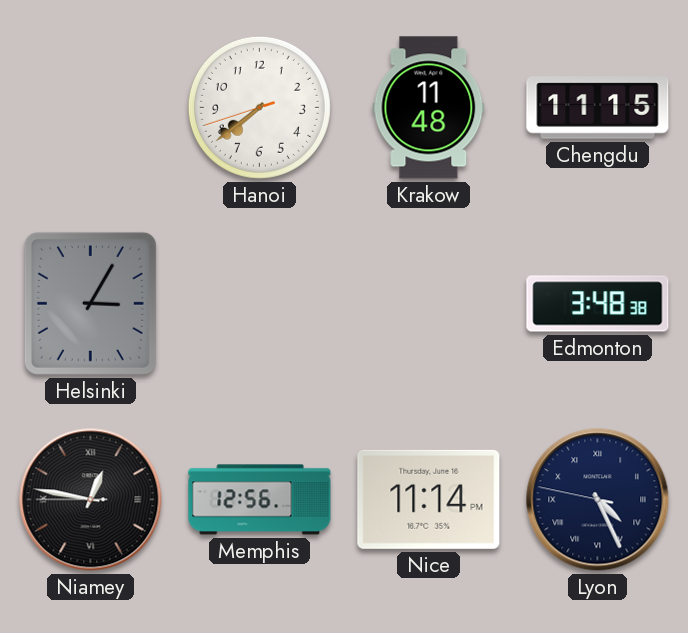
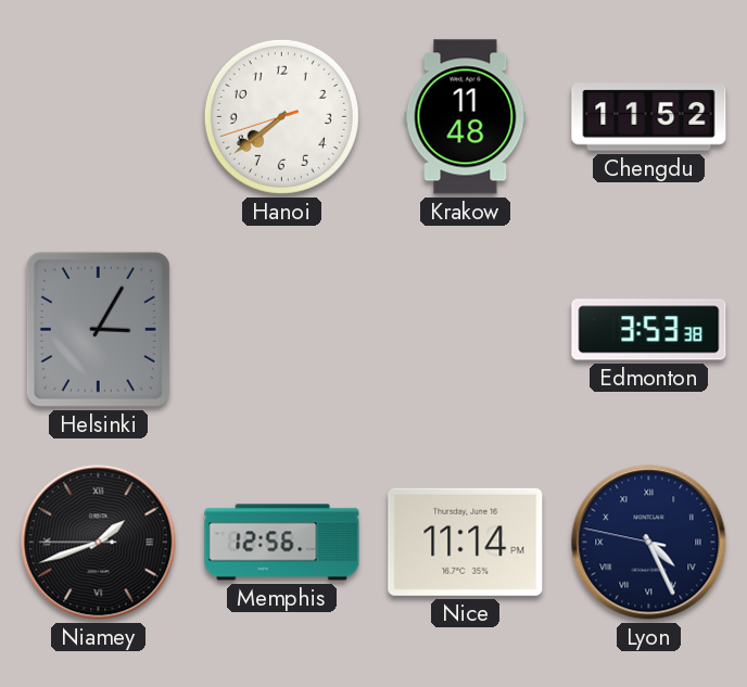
Chengdu: 11:15 -> 11:52 (649, 117)
Edmonton: 3:48 -> 3:53 (649, 330)
Niamey: 12:46 -> 1:41 (99, 543)
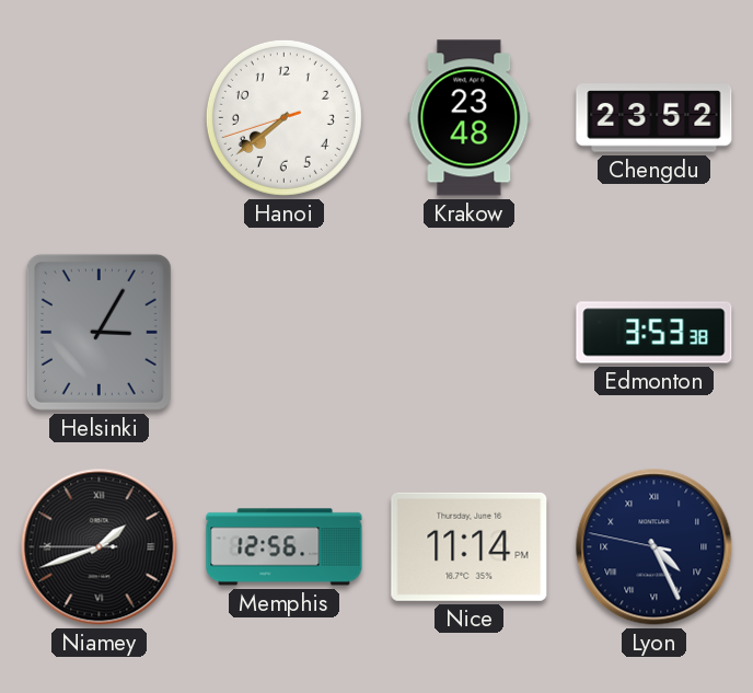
Krakow: 11:48 -> 23:48 (470, 118)
Chengdu: 11:52 -> 23:52 (654, 118)
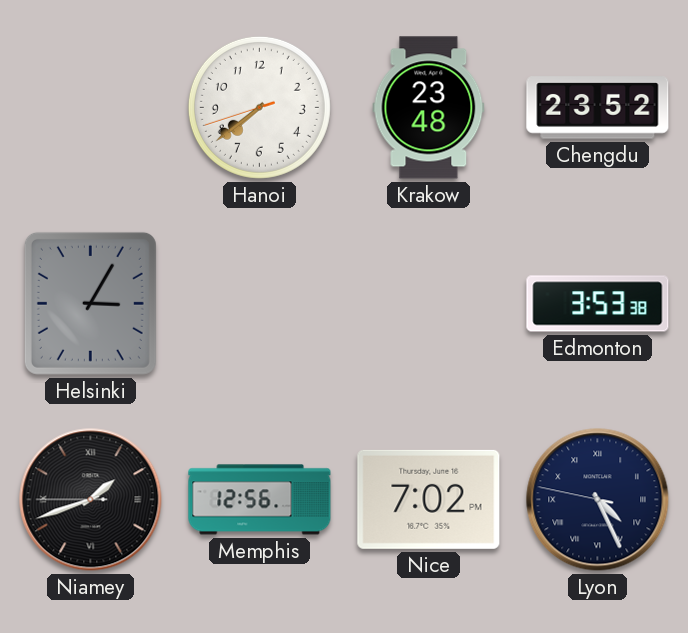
Nice: 11:14 -> 7:02 (429, 499)
